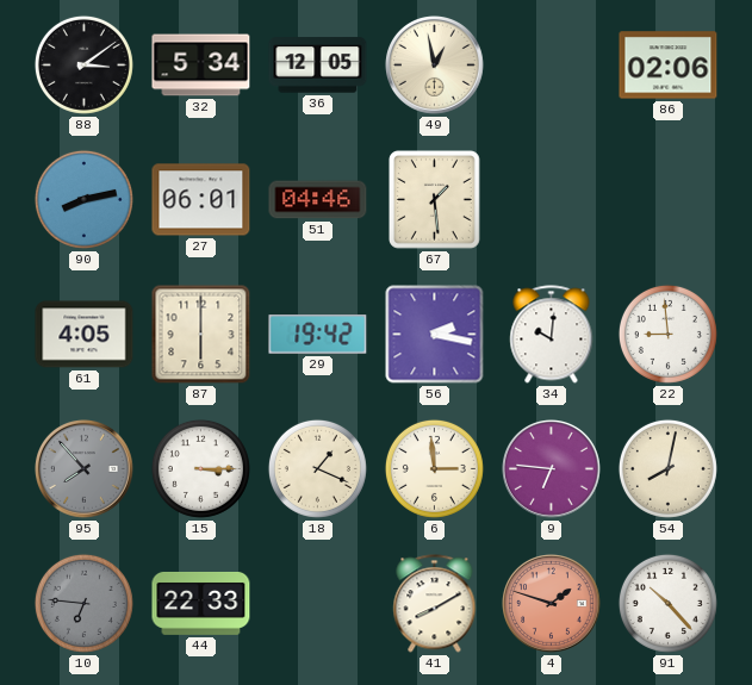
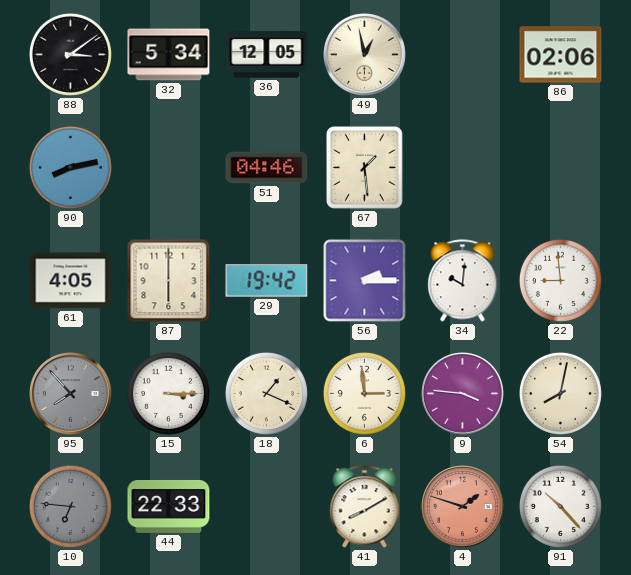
27: 06:01 -> none (201, 200)
56: 2:17 -> 2:15 (365, 281)
9: 6:46 -> 3:46 (463, 394)
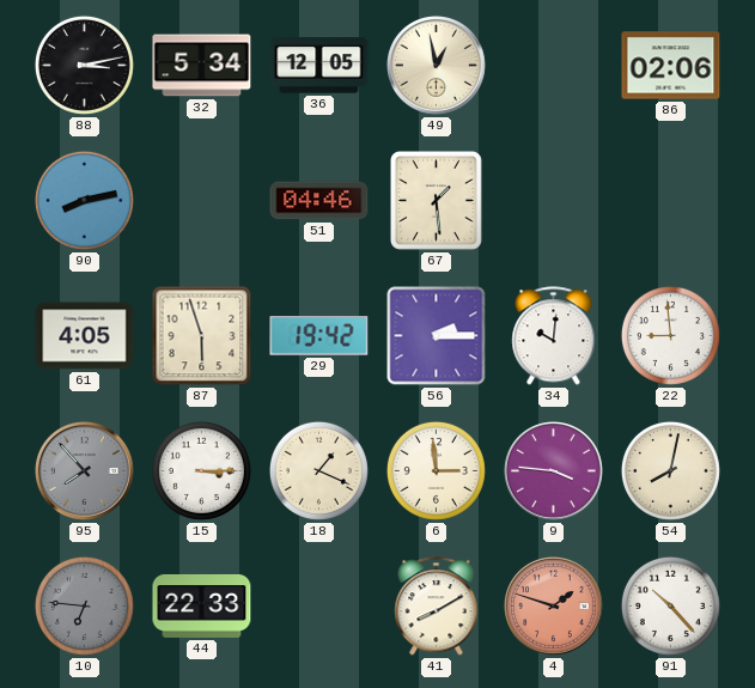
88: 3:09 -> 3:13 (84, 65)
87: 6:00 -> 5:57 (202, 336)
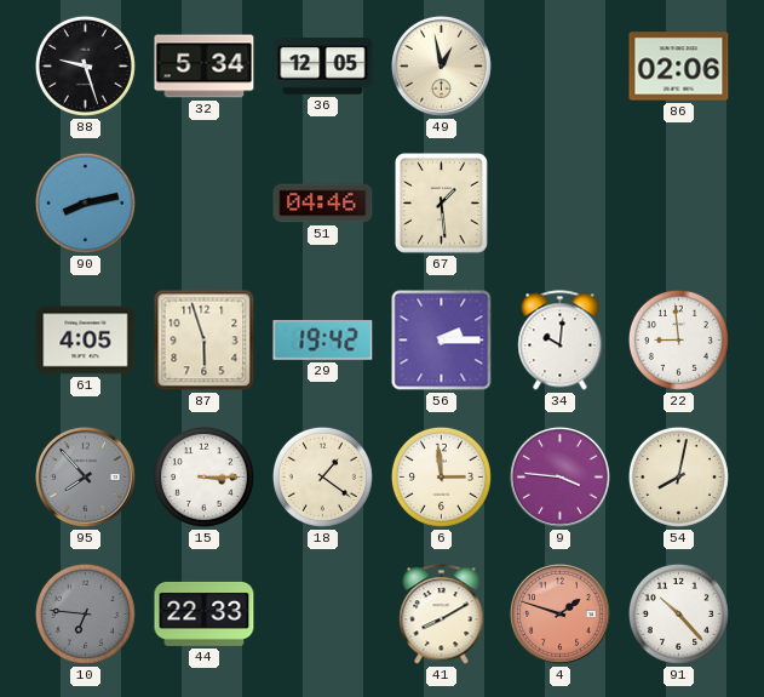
88: 3:13 -> 9:27 (85, 65)
18: 1:19 -> 1:21 (322, 476)
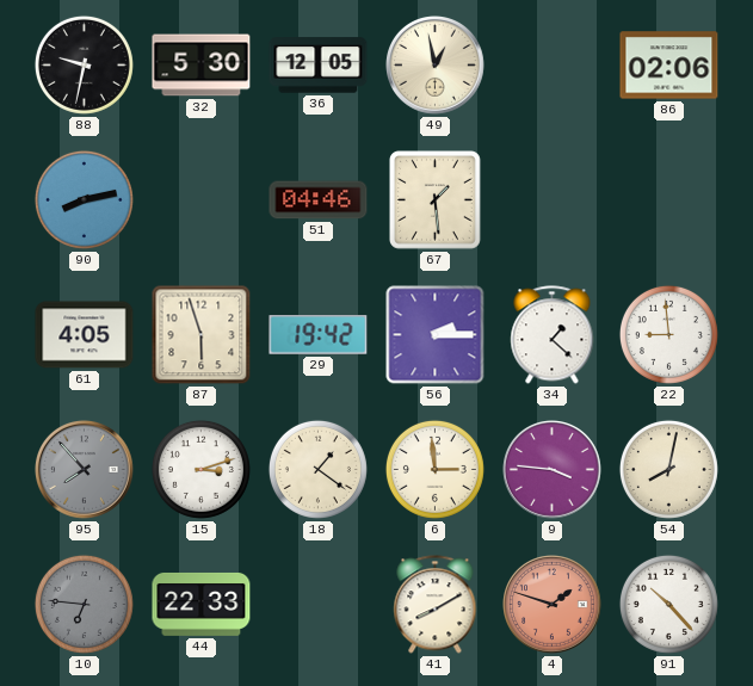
88: 9:27 -> 9:32 (84, 64)
32: 5:34 -> 5:30 (202, 66)
34: 10:01 -> 1:22 (553, 335)
15: 3:15 -> 3:12 (200, 469)
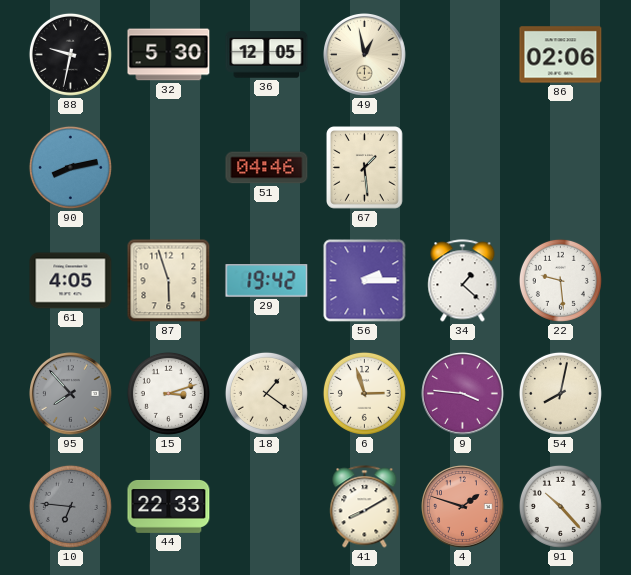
22: 8:59 -> 9:29 (560, 280)
6: 2:59 -> 2:57 (364, 393)
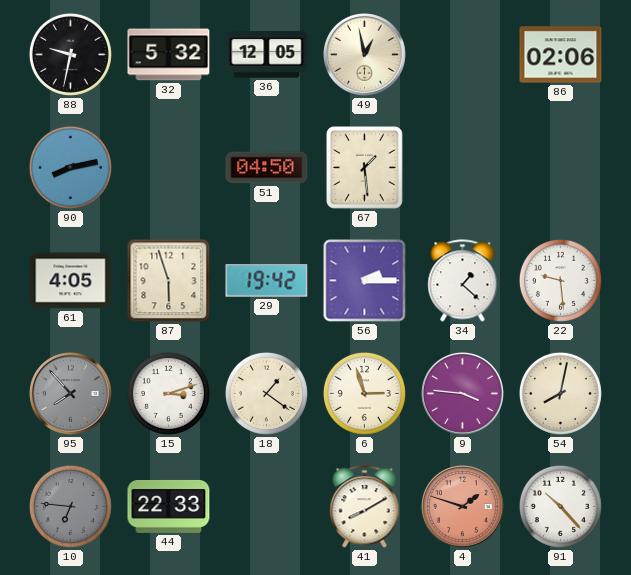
32: 5:30 -> 5:32 (169, 55)
51: 04:46 -> 04:50 (267, 168)
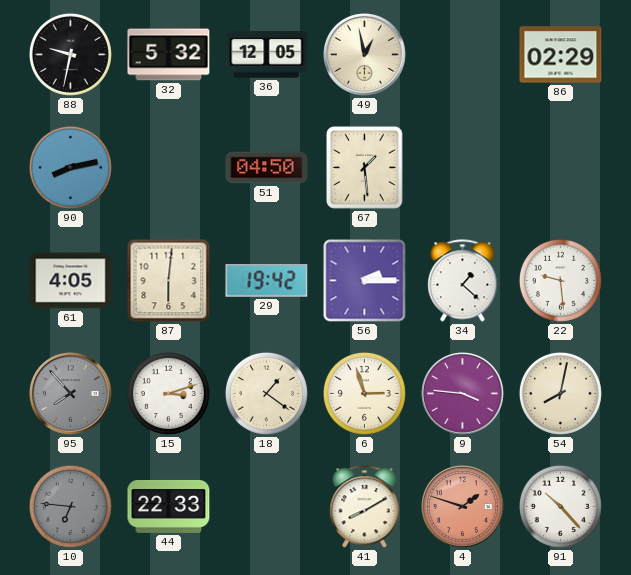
86: 02:06 -> 02:29 (561, 55)
87: 5:57 -> 6:01 (169, 281)
